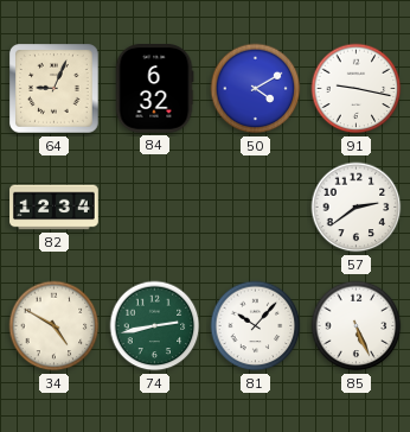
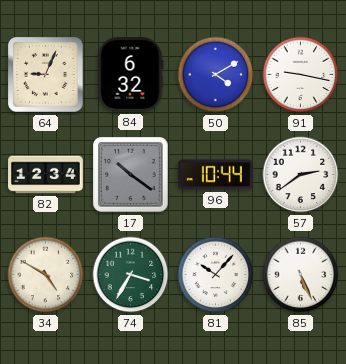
17: none -> 10:21 (131, 175)
96: none -> 10:44 (216, 175)
74: 2:43 -> 3:35 (131, 275)
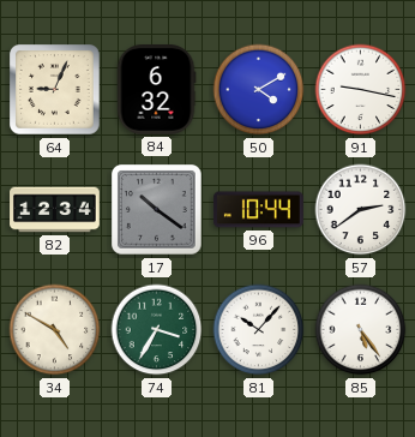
85: 5:26 -> 5:24 (361, 330)
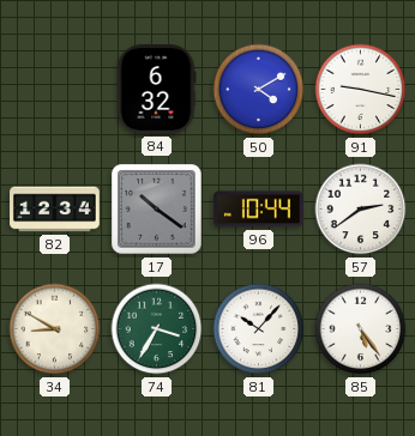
64: 9:04 -> none (55, 90)
34: 4:50 -> 8:50 (55, 329)
